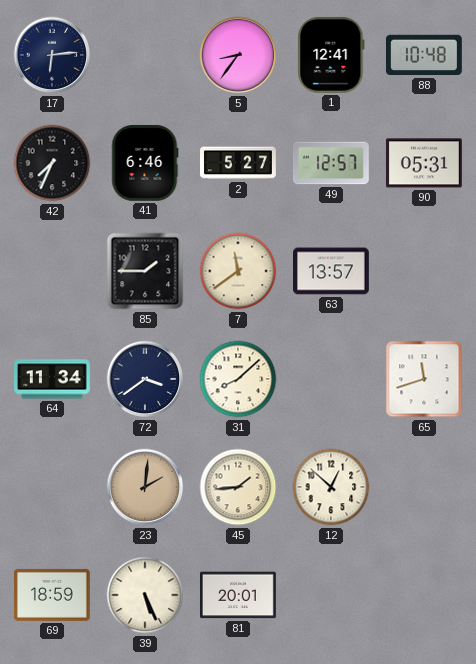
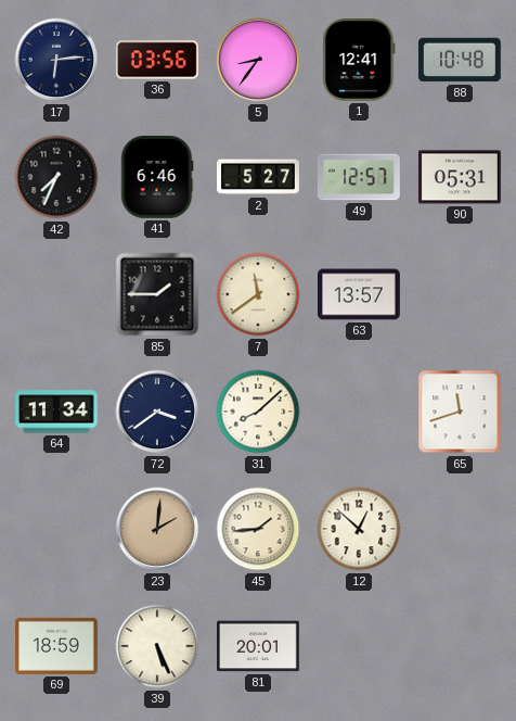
36: none -> 03:56 (157, 60)
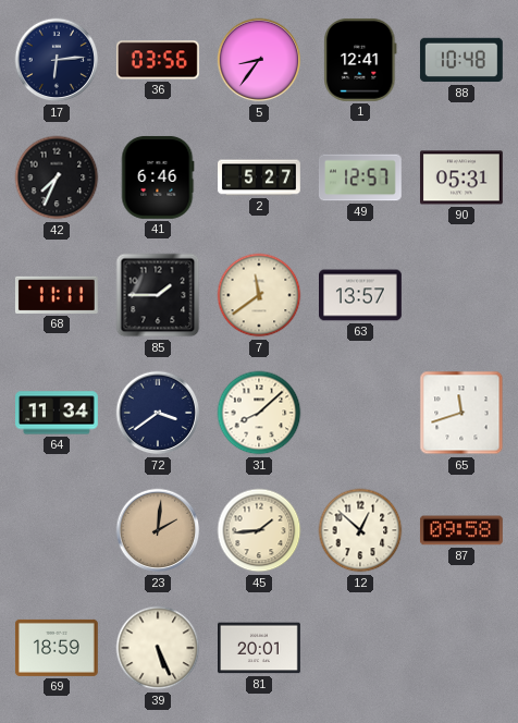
68: none -> 11:11 (57, 295)
87: none -> 09:58 (461, 530)
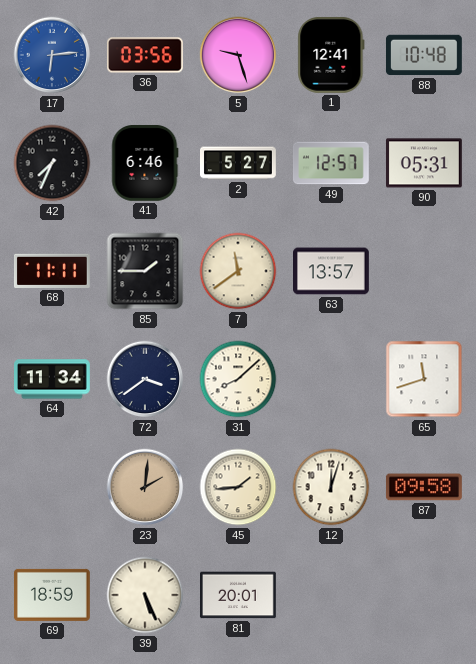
17 dial: navy -> blue (52, 55)
5: 8:36 -> 9:27 (238, 55)
12: 12:52 -> 12:03 (331, 487)
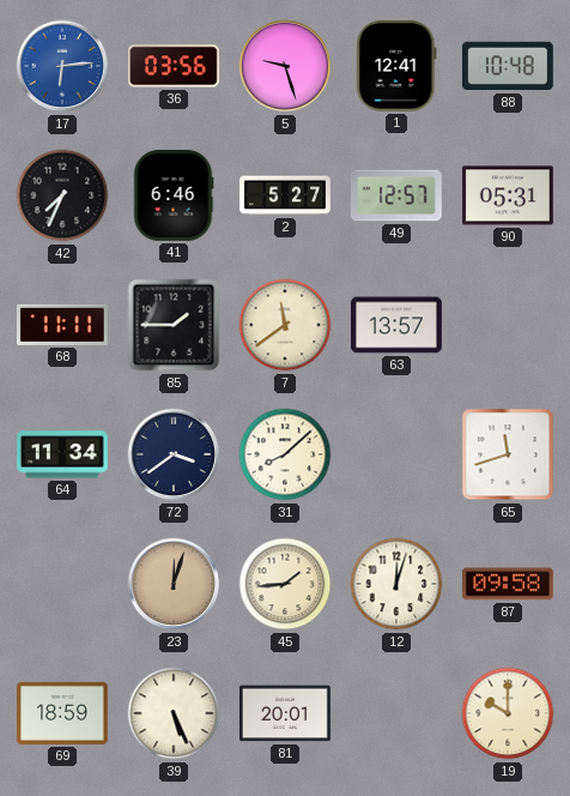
23: 2:01 -> 12:03 (174, 584)
19: none -> 10:00 (508, 713)
